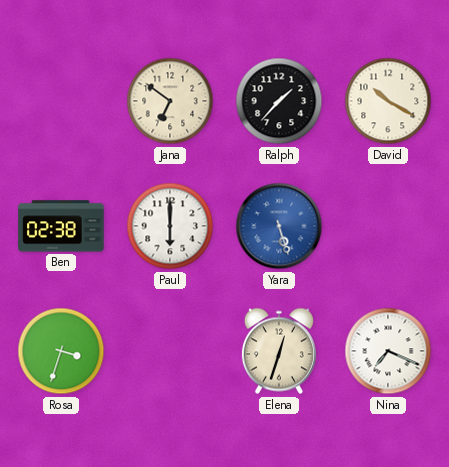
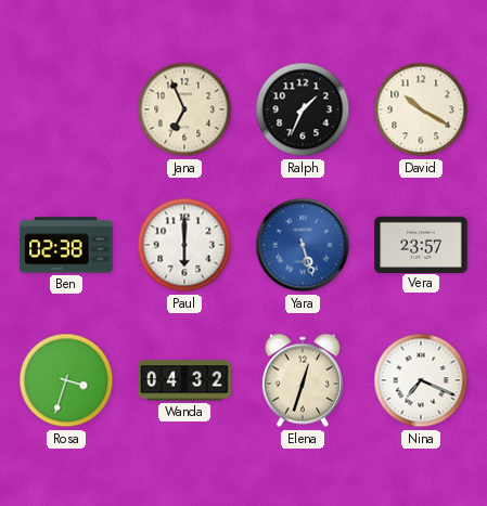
Jana: 6:51 -> 6:56 (184, 109)
Ralph: 1:37 -> 1:34 (303, 109)
Vera: none -> 23:57 (421, 244)
Wanda: none -> 04:32 (184, 380)
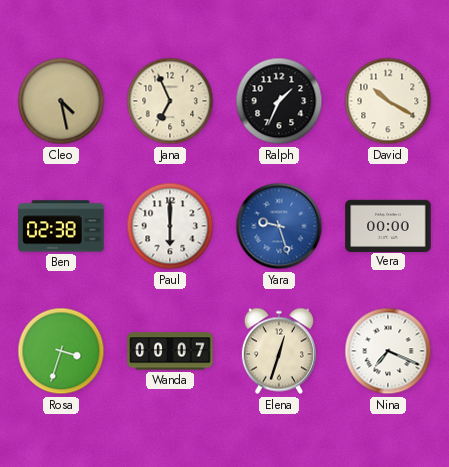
Cleo: none -> 4:28 (61, 101)
Yara: 5:27 -> 9:27 (279, 226)
Vera: 23:57 -> 00:00 (388, 225)
Wanda: 04:32 -> 00:07 (170, 351)
